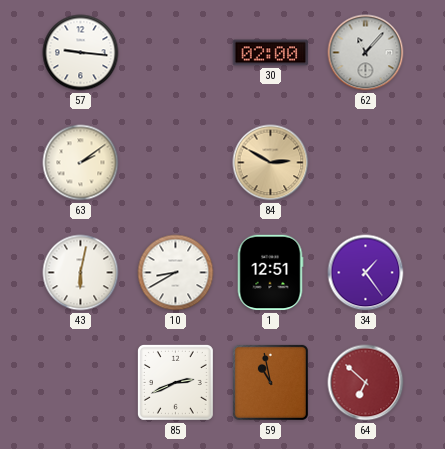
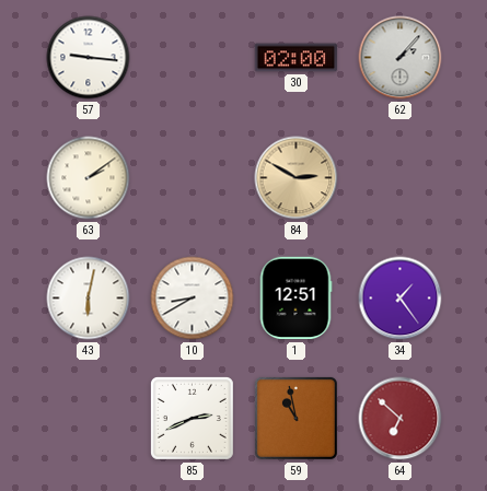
62: 11:07 -> 2:07 (401, 58)
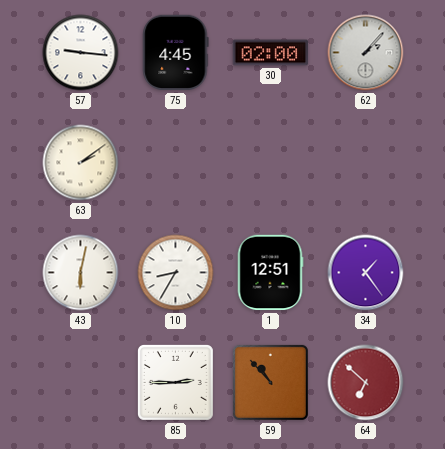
75: none -> 4:45 (176, 53)
84: 2:50 -> none (297, 178)
10: 8:40 -> 8:35 (176, 273)
85: 2:41 -> 2:45 (175, 382)
59: 10:58 -> 10:53 (270, 382)
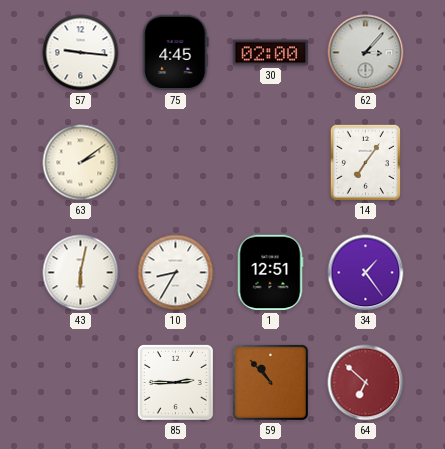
62: 2:07 -> 3:07 (366, 53)
14: none -> 7:06 (365, 162)
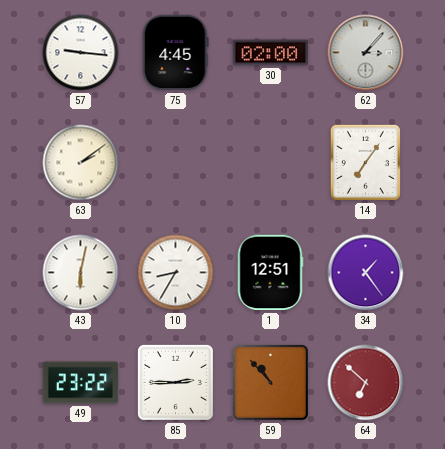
49: none -> 23:22 (81, 383)
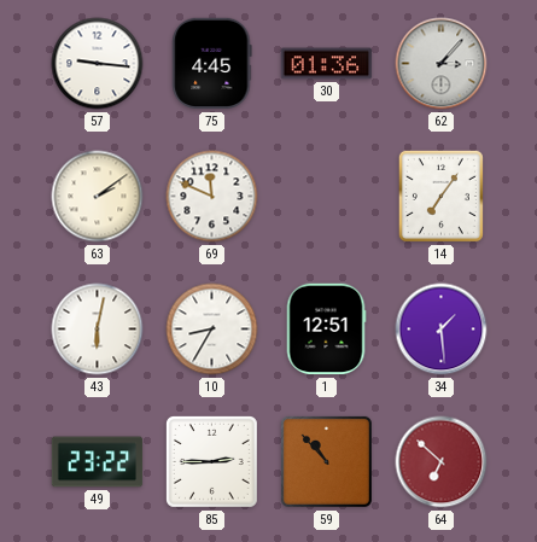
30: 02:00 -> 01:36 (327, 64)
69: none -> 11:49 (212, 197)
34: 1:24 -> 1:29 (442, 330)
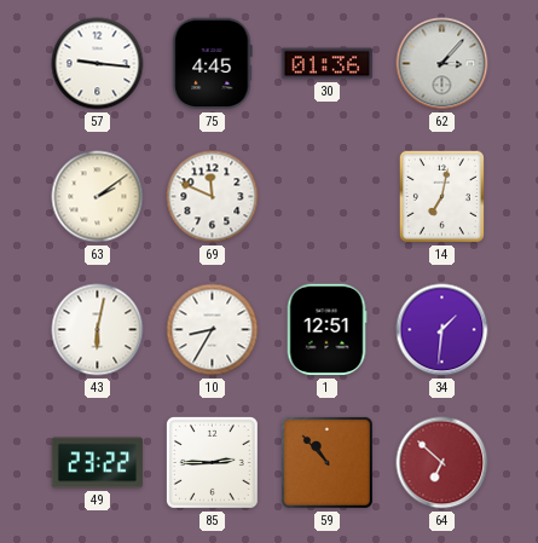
14: 7:06 -> 7:02 (441, 196)
34: 1:29 -> 1:31 (442, 330)
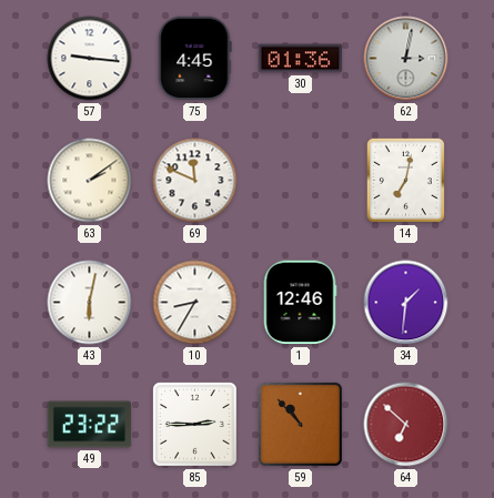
62: 3:07 -> 3:02 (406, 59)
1: 12:51 -> 12:46 (300, 303)
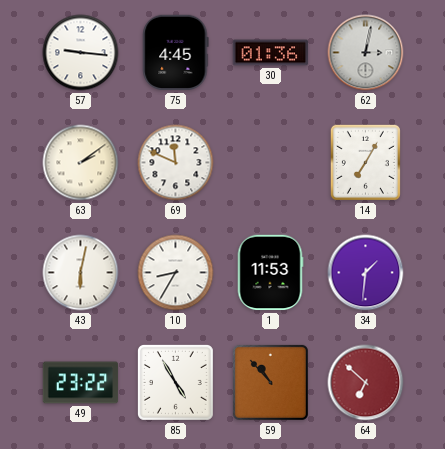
14: 7:02 -> 7:05 (365, 162)
1: 12:46 -> 11:53 (270, 273)
85: 2:45 -> 4:55 (175, 382)
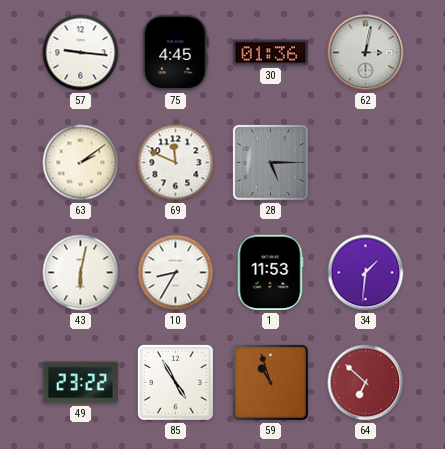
28: none -> 5:15 (270, 162)
14: 7:05 -> none (365, 162)
59: 10:53 -> 10:57 (270, 382)
